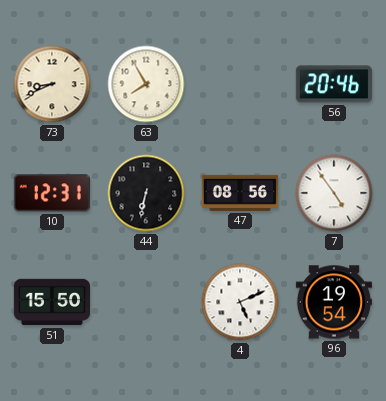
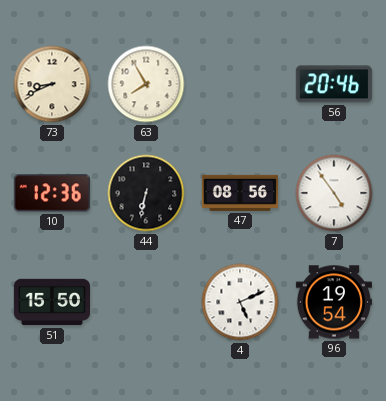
10: 12:31 -> 12:36 (52, 193)
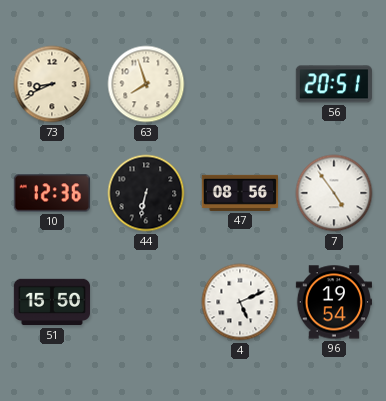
63: 7:55 -> 7:57 (146, 84)
56: 20:46 -> 20:51 (334, 84)
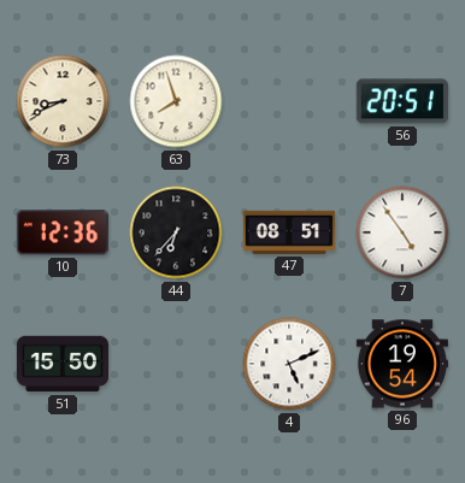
44: 6:32 -> 6:37 (176, 232)
47: 08:56 -> 08:51 (288, 232)
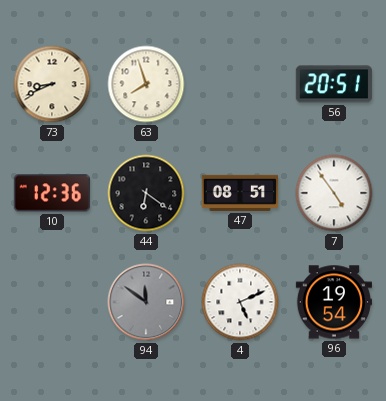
44: 6:37 -> 6:21 (146, 193)
51: 15:50 -> none (61, 364)
94: none -> 11:51 (146, 302)
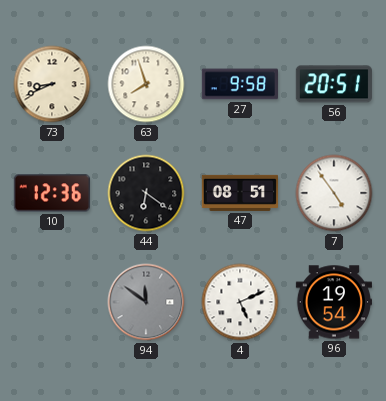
27: none -> 9:58 (239, 84)
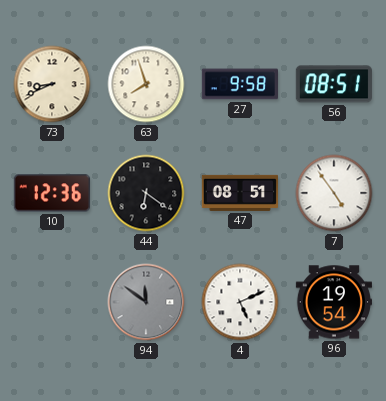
56: 20:51 -> 08:51 (334, 84)
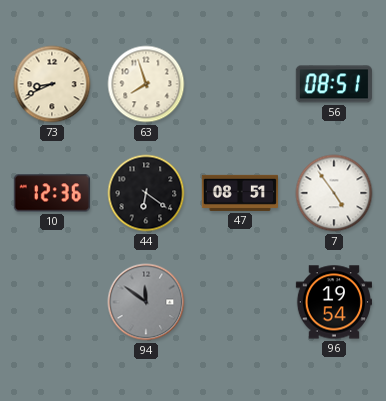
27: 9:58 -> none (239, 84)
4: 5:11 -> none (240, 302)
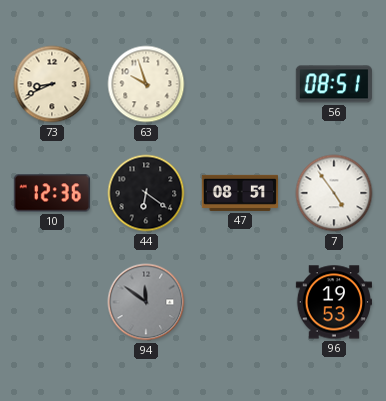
63: 7:57 -> 9:57 (146, 84)
96: 19:54 -> 19:53 (333, 302)
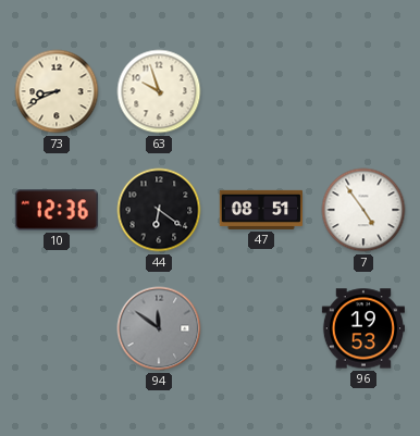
56: 08:51 -> none (334, 84)
